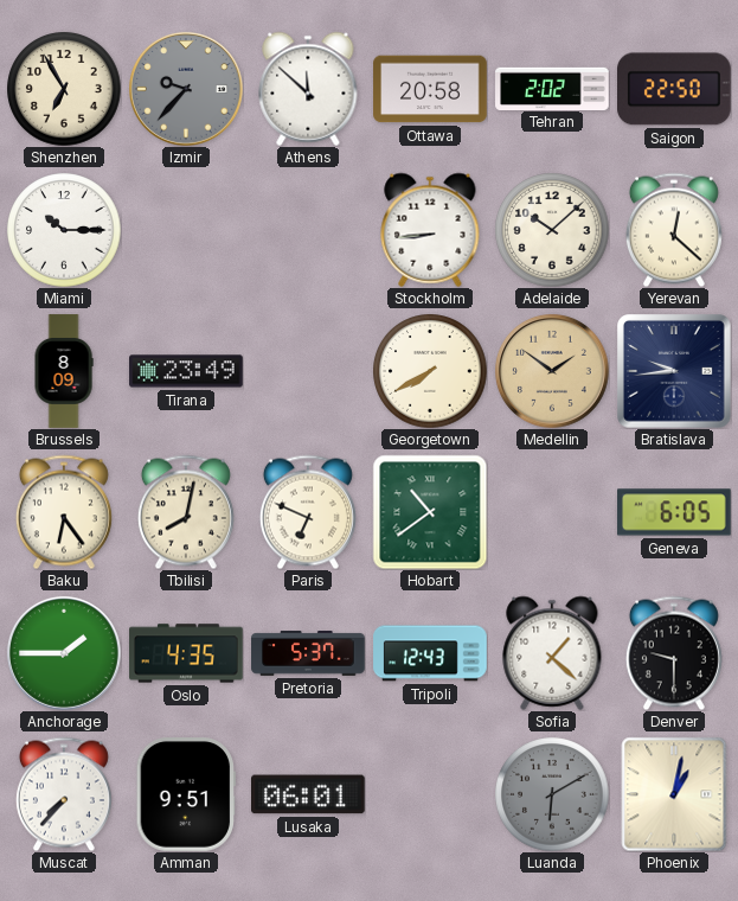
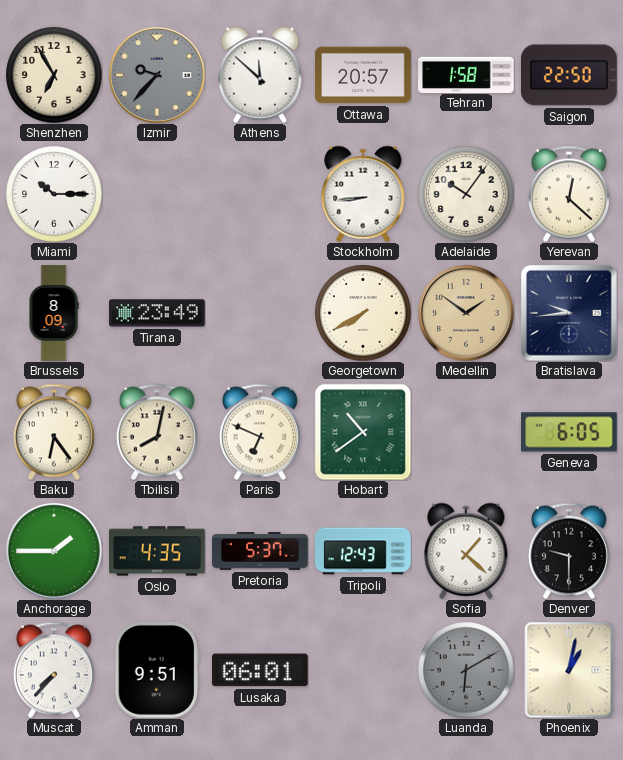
Ottawa: 20:58 -> 20:57 (363, 75)
Tehran: 2:02 -> 1:58 (466, 74)
Adelaide: 10:08 -> 10:06 (466, 194)
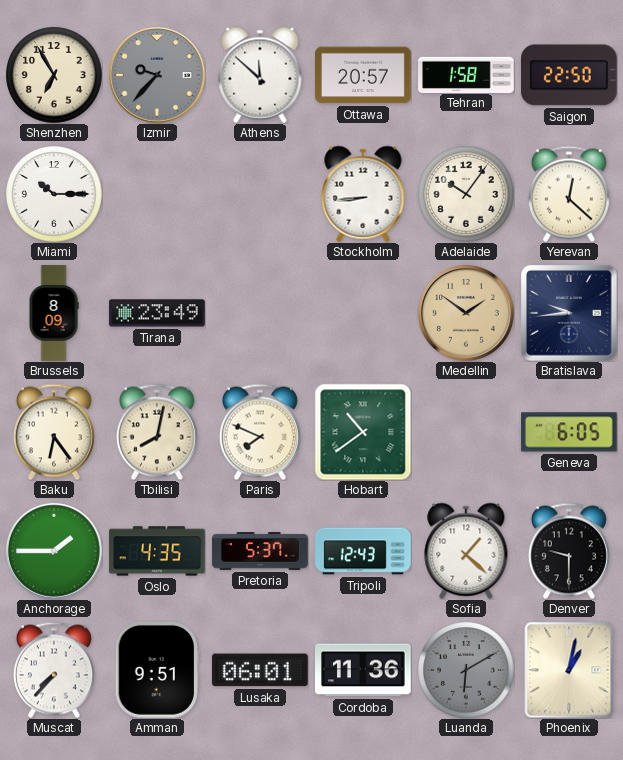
Georgetown: 7:40 -> none (363, 313)
Paris: 6:49 -> 7:49 (260, 432)
Cordoba: none -> 11:36 (364, 670)
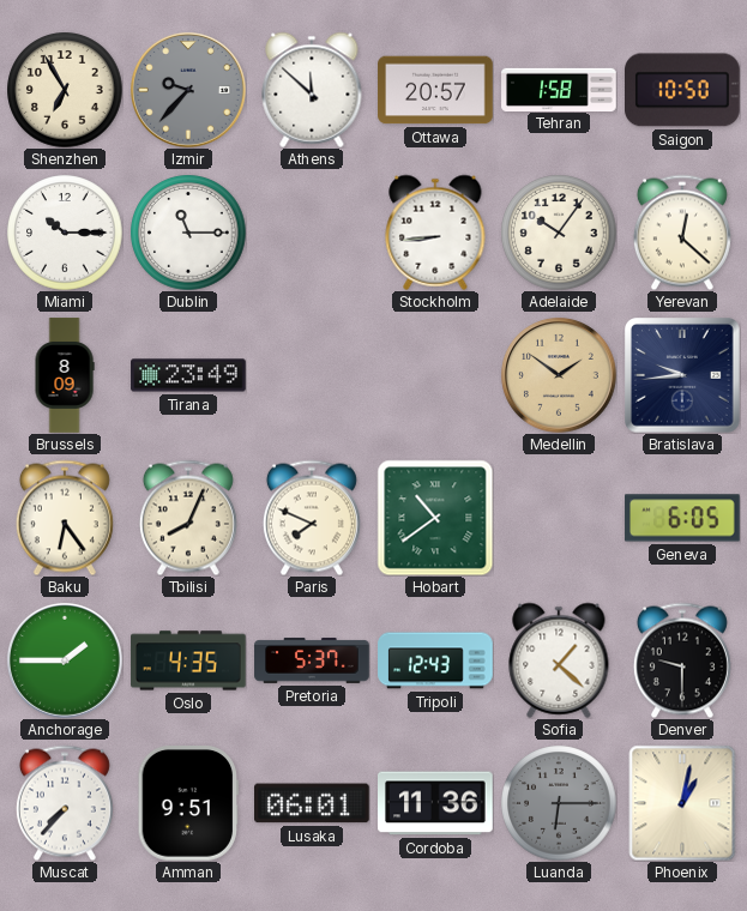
Saigon: 22:50 -> 10:50 (683, 90)
Dublin: none -> 11:15 (188, 233)
Tbilisi: 8:02 -> 8:04 (188, 518)
Luanda: 6:10 -> 6:15 (559, 803)
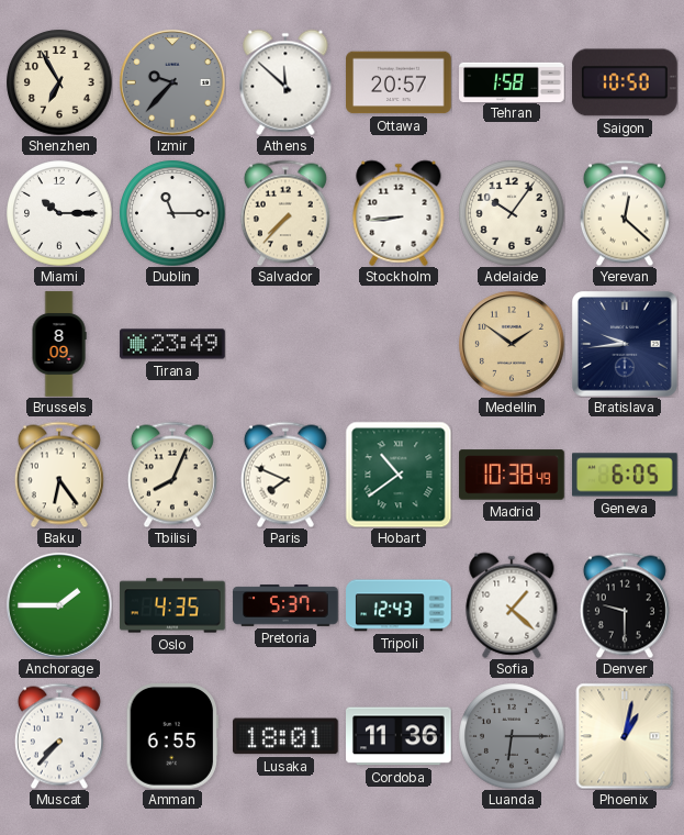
Salvador: none -> 7:37 (285, 213)
Madrid: none -> 10:38 (512, 475)
Amman: 9:51 -> 6:55 (172, 737)
Lusaka: 06:01 -> 18:01 (287, 736)
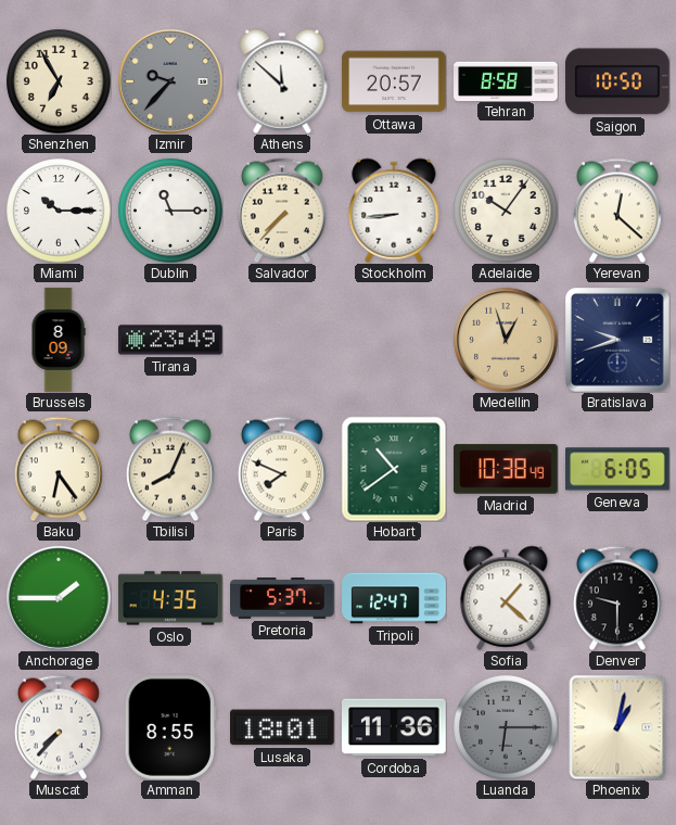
Tehran: 1:58 -> 8:58 (506, 80)
Medellin: 1:51 -> 12:57 (506, 340)
Bratislava: 9:44 -> 9:42 (618, 341)
Tripoli: 12:43 -> 12:47 (394, 598)
Amman: 6:55 -> 8:55 (170, 728)
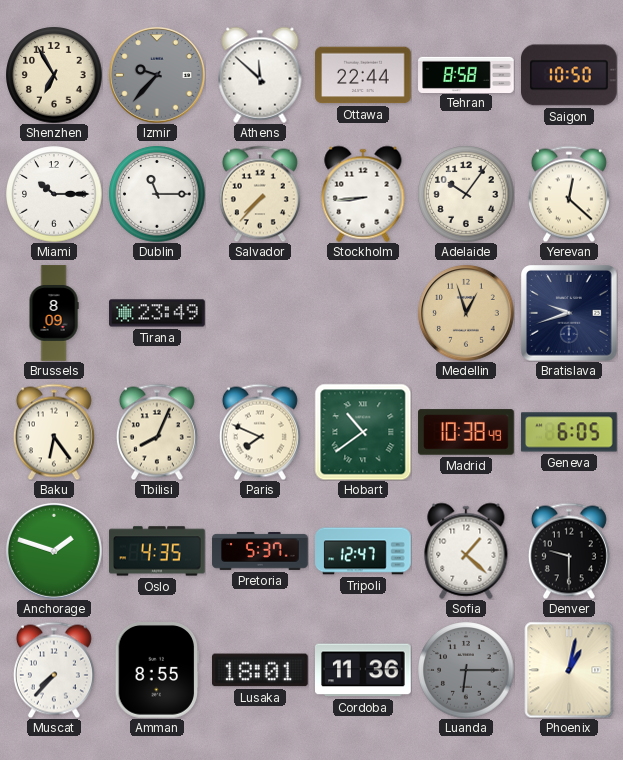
Ottawa: 20:57 -> 22:44 (363, 75)
Anchorage: 1:45 -> 1:48 (54, 551)
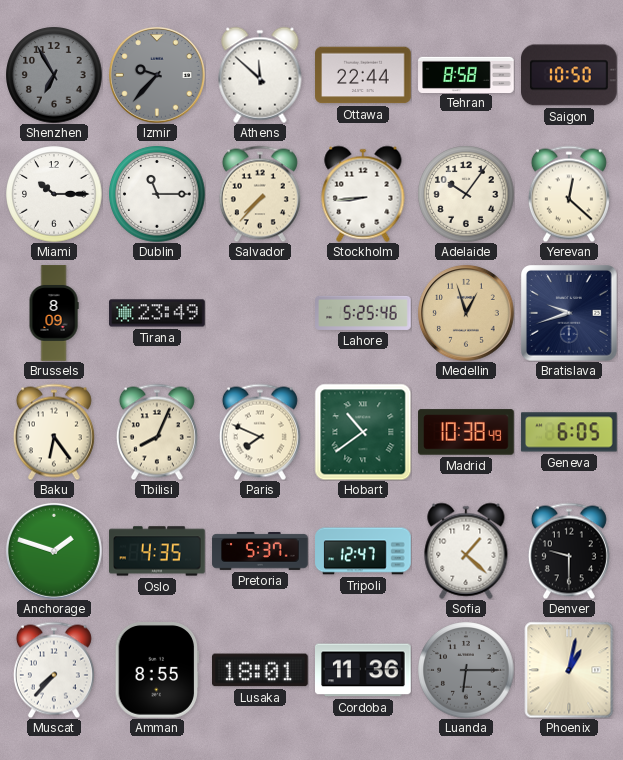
Shenzhen dial: cream -> grey (54, 75)
Lahore: none -> 5:25 (363, 313)
